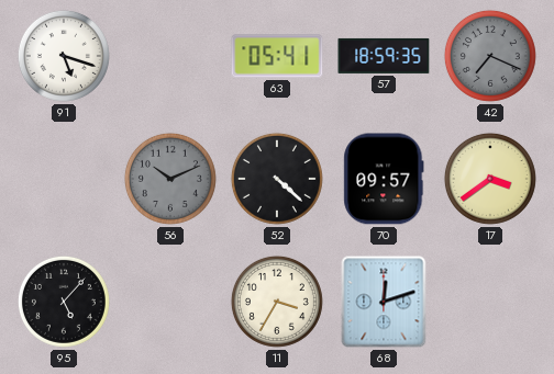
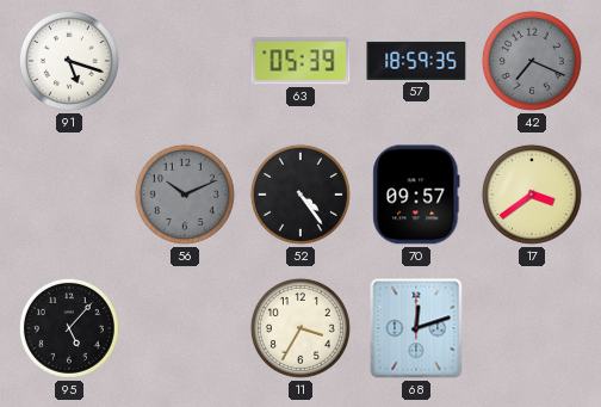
63: 05:41 -> 05:39 (300, 61)
52: 4:22 -> 4:24 (300, 195)
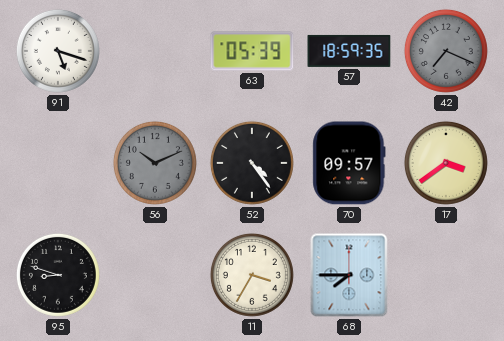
95: 5:07 -> 8:48 (58, 275)
68: 12:12 -> 7:45 (349, 275)
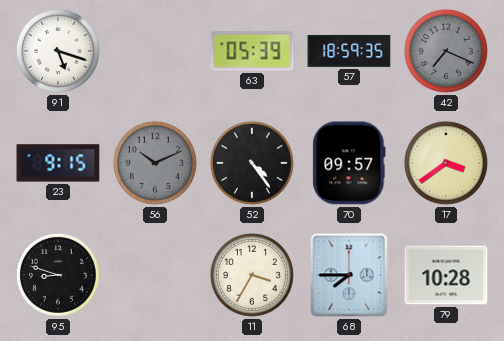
23: none -> 9:15 (58, 163)
79: none -> 10:28 (446, 275)
